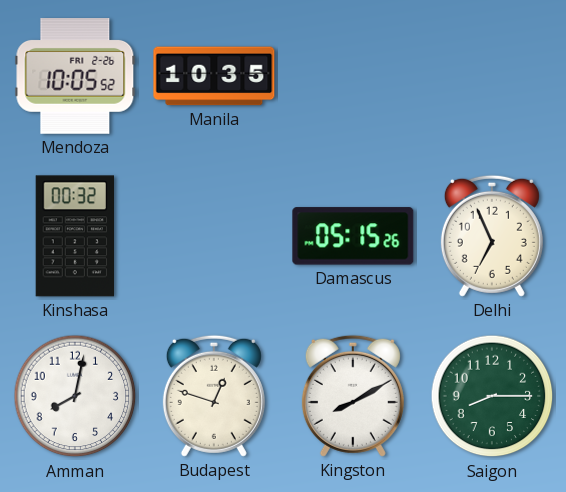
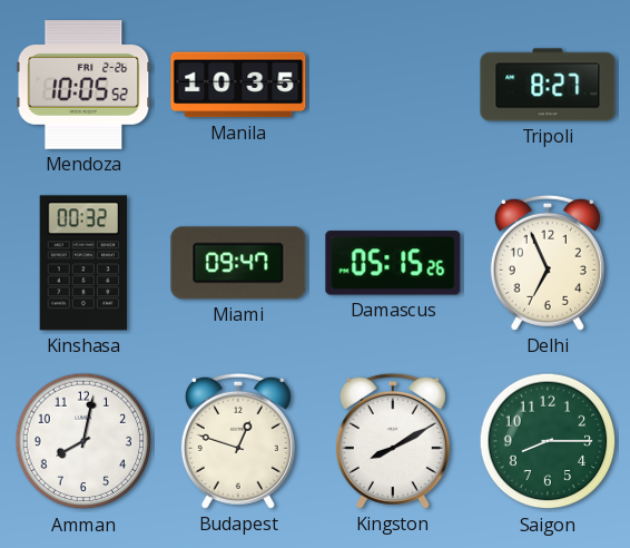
Tripoli: none -> 8:27 (548, 85)
Miami: none -> 09:47 (238, 263)
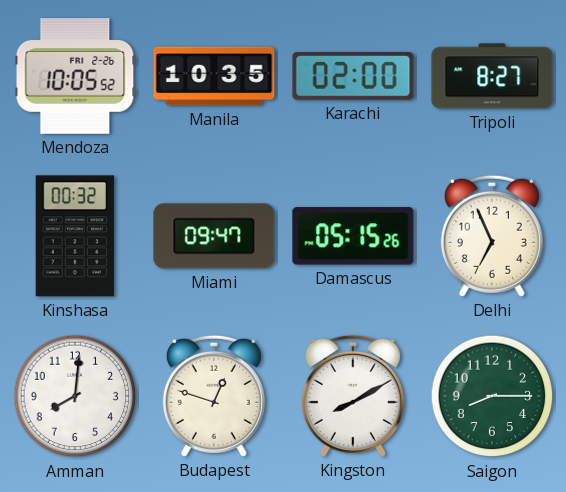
Karachi: none -> 02:00 (353, 76)
Amman: 8:02 -> 8:01 (75, 396)
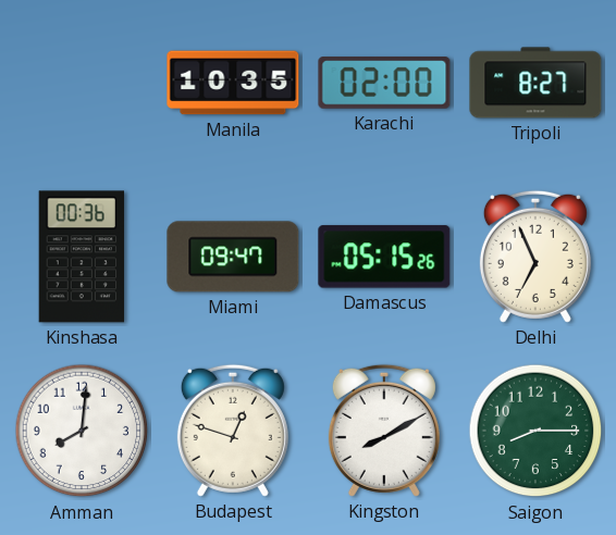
Mendoza: 10:05 -> none (75, 76)
Kinshasa: 00:32 -> 00:36 (81, 257)
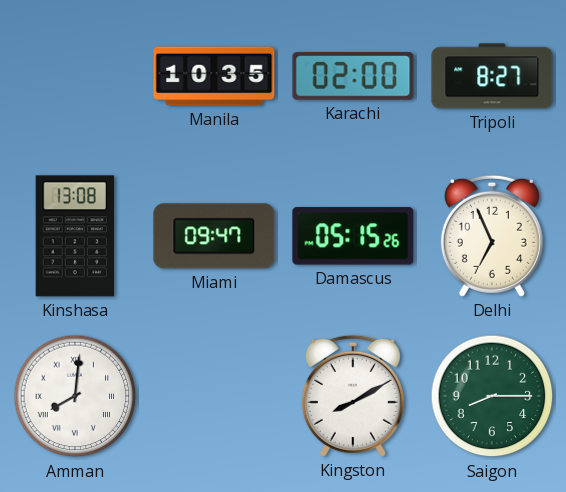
Kinshasa: 00:36 -> 13:08 (74, 236)
Amman numerals: Arabic -> Roman (75, 396)
Budapest: 12:48 -> none (233, 431)
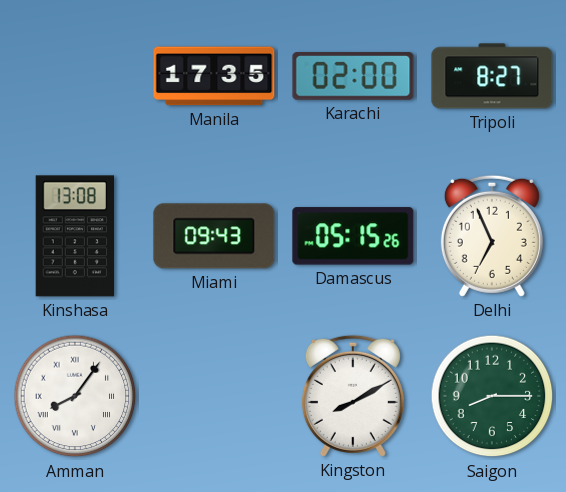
Manila: 10:35 -> 17:35 (214, 76)
Miami: 09:47 -> 09:43 (214, 236)
Amman: 8:01 -> 8:06 (75, 396)
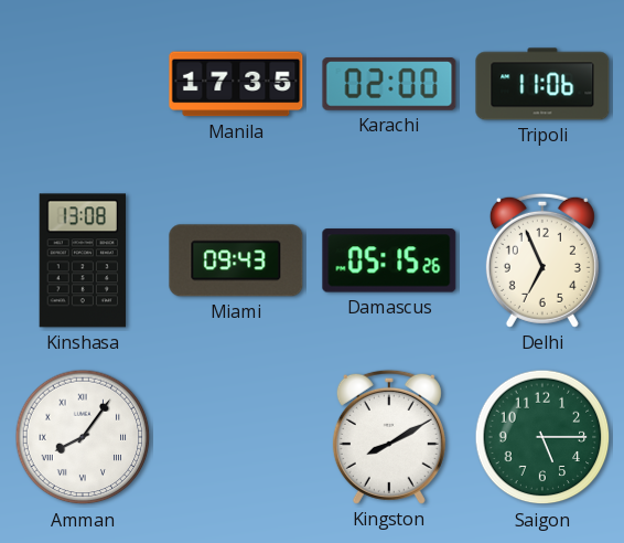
Tripoli: 8:27 -> 11:06 (542, 84)
Saigon: 8:15 -> 5:15 (542, 437)
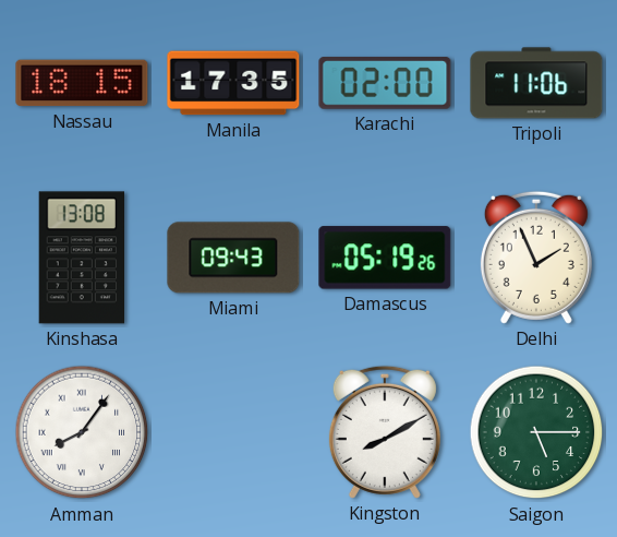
Nassau: none -> 18:15 (82, 83)
Damascus: 05:15 -> 05:19 (385, 258)
Delhi: 6:56 -> 1:56 (536, 258)
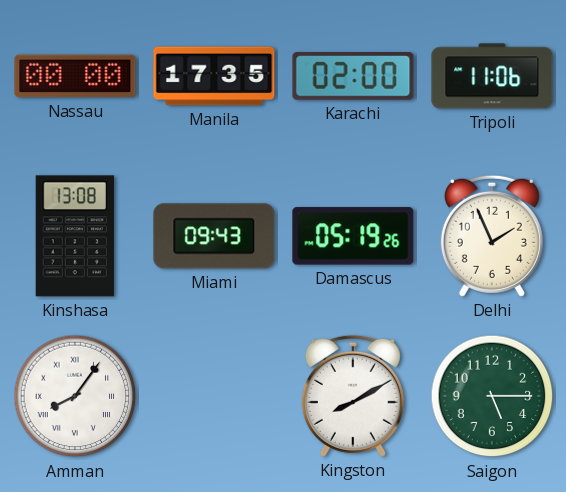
Nassau: 18:15 -> 00:00 (75, 76)
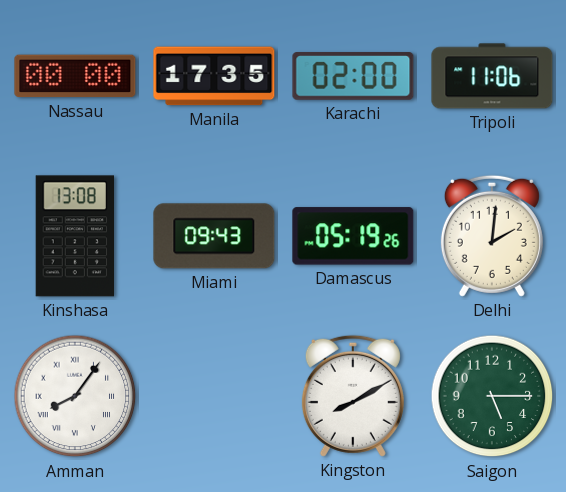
Delhi: 1:56 -> 2:01 (492, 236)
